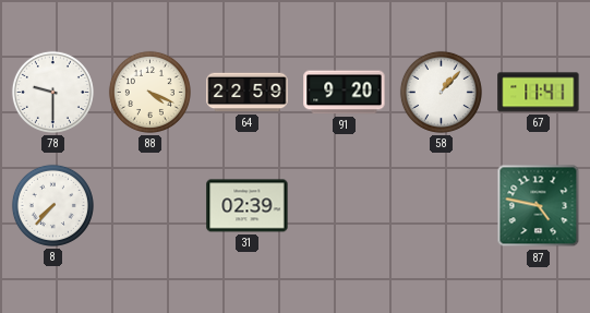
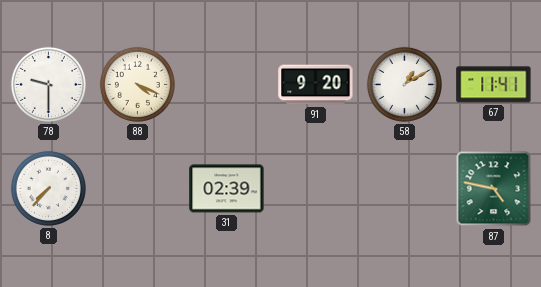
64: 22:59 -> none (248, 93)
58: 1:07 -> 1:10 (404, 84)
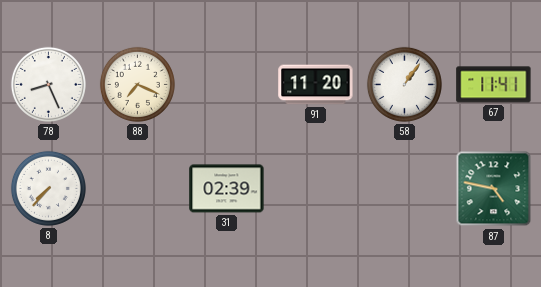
78: 9:30 -> 8:26 (48, 84)
88: 4:19 -> 7:19 (137, 84)
91: 9:20 -> 11:20 (316, 85)
58: 1:10 -> 1:06 (404, 84)
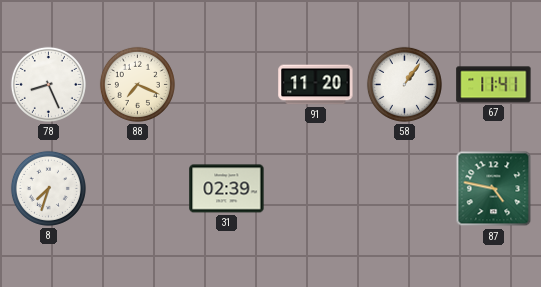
8: 7:37 -> 7:33 (48, 188)
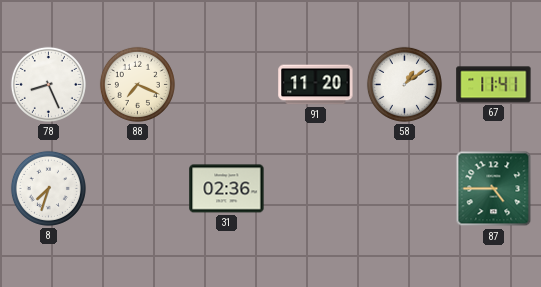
58: 1:06 -> 1:09 (404, 84)
31: 02:39 -> 02:36 (227, 189)
87: 4:47 -> 4:45 (494, 189)
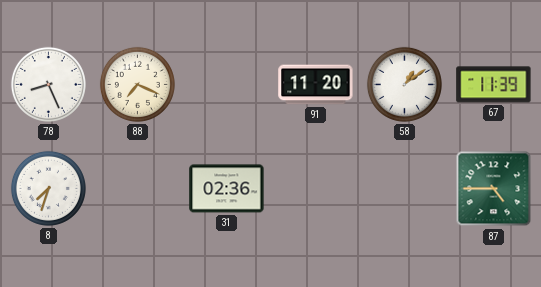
67: 11:41 -> 11:39 (494, 85)
